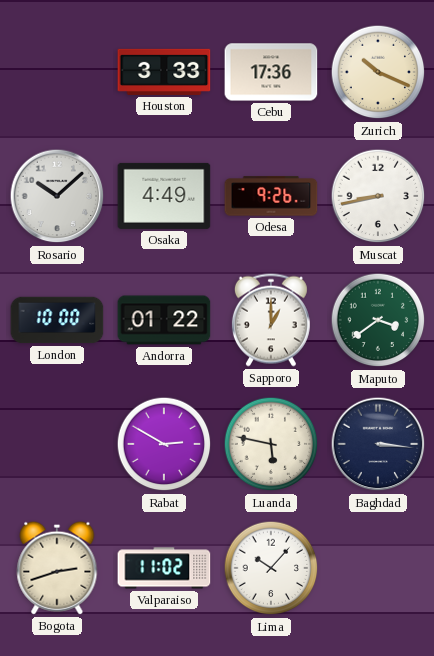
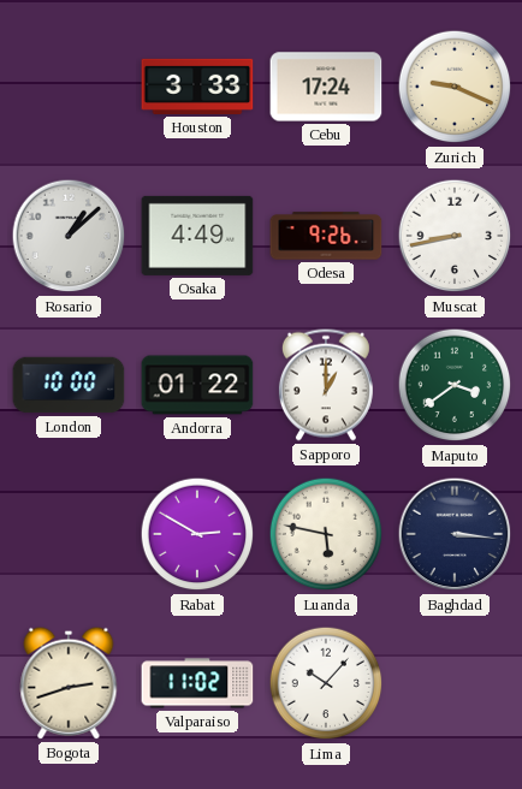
Cebu: 17:36 -> 17:24 (326, 87)
Zurich: 10:19 -> 9:19 (455, 87)
Rosario: 10:08 -> 1:08 (69, 236)
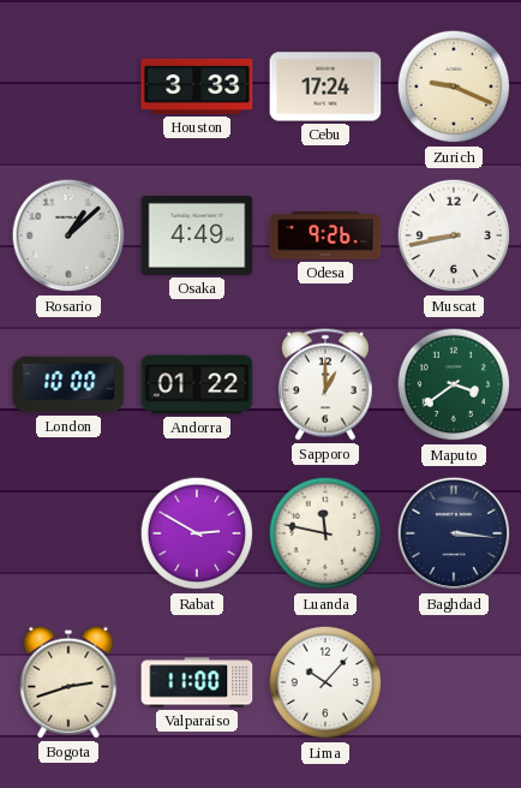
Luanda: 5:47 -> 11:47 (325, 533)
Valparaiso: 11:02 -> 11:00 (197, 682)
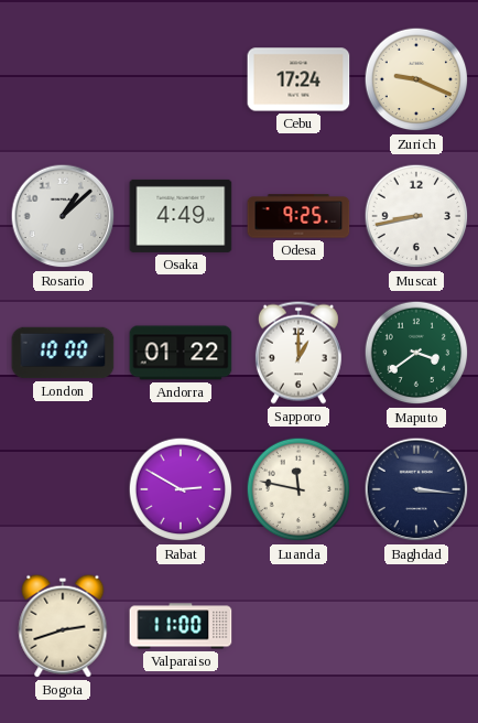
Houston: 3:33 -> none (197, 86)
Odesa: 9:26 -> 9:25 (298, 216)
Lima: 10:07 -> none (325, 682)
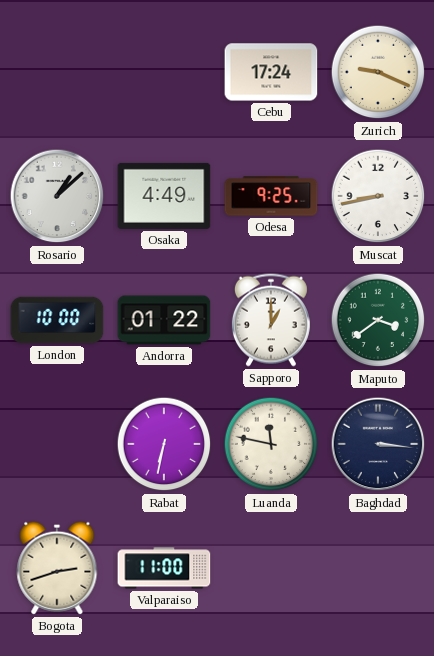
Rabat: 2:50 -> 6:32 (164, 444)
